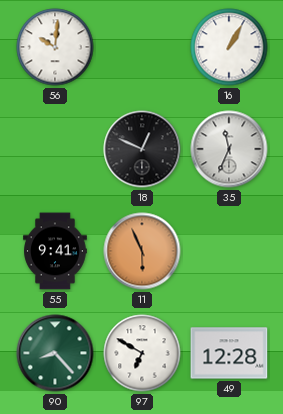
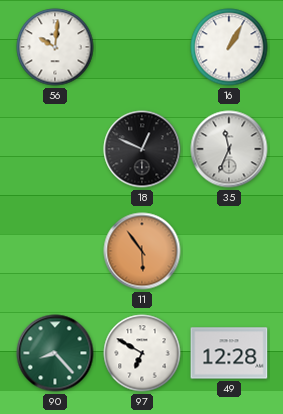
55: 9:41 -> none (55, 251)
11: 5:56 -> 5:54 (142, 251)
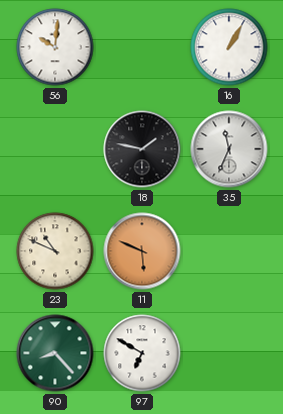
18: 12:49 -> 1:47 (142, 149)
23: none -> 10:49 (55, 251)
11: 5:54 -> 5:49 (142, 251)
49: 12:28 -> none (229, 353)
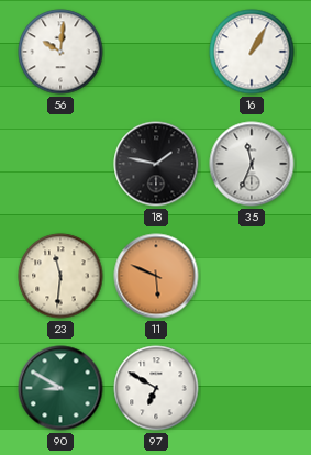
23: 10:49 -> 11:31 (60, 276)
90: 8:23 -> 8:50 (60, 388)
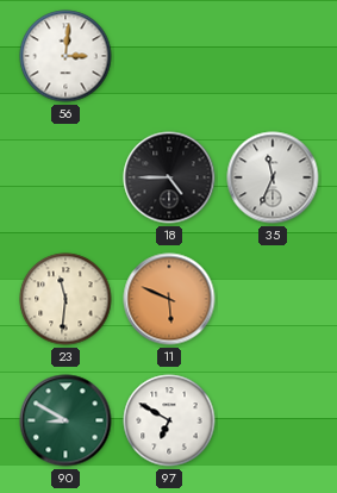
56: 10:01 -> 3:01 (65, 56)
16: 1:05 -> none (252, 52)
18: 1:47 -> 4:45 (169, 177)
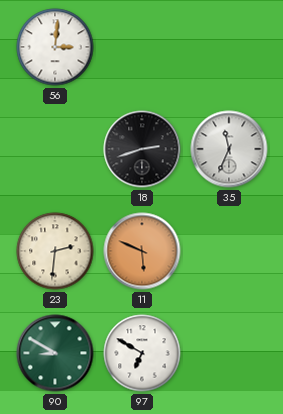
18: 4:45 -> 2:42 (142, 149)
23: 11:31 -> 2:31 (55, 251)
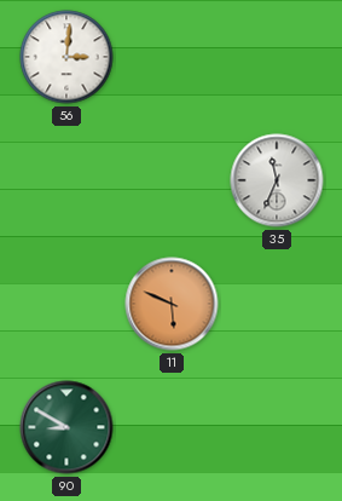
18: 2:42 -> none (142, 149)
23: 2:31 -> none (55, 251)
97: 6:50 -> none (142, 353)
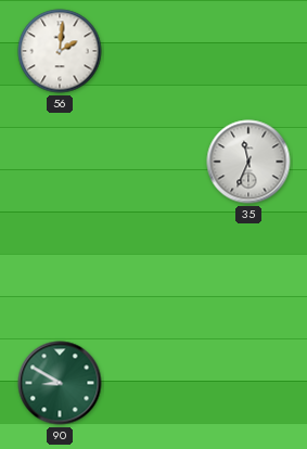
56: 3:01 -> 2:01 (60, 51)
11: 5:49 -> none (172, 304)
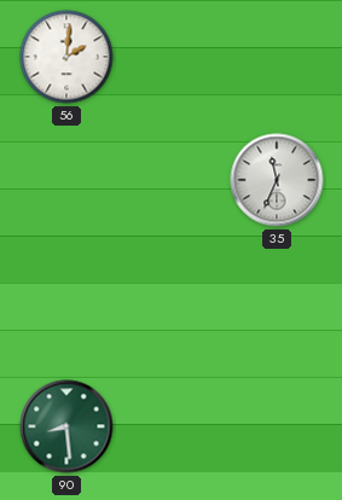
90: 8:50 -> 8:29 (66, 426)
